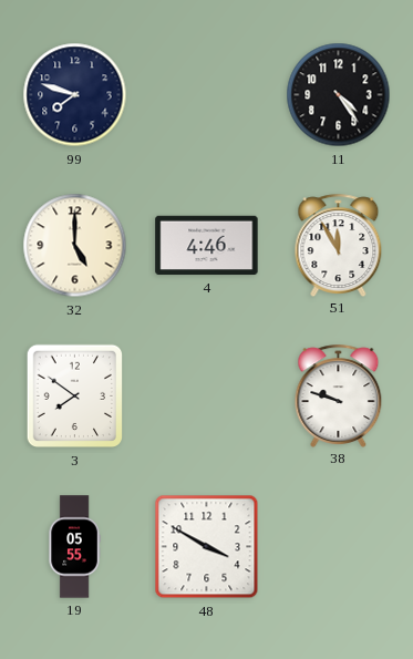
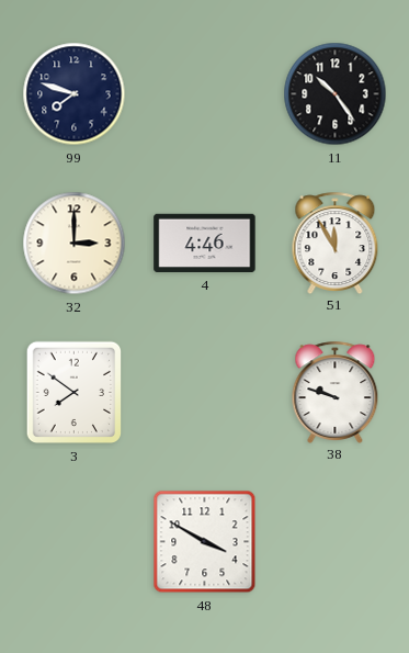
11: 4:24 -> 10:24 (336, 94)
32: 5:00 -> 3:00 (75, 244)
19: 05:55 -> none (74, 547)
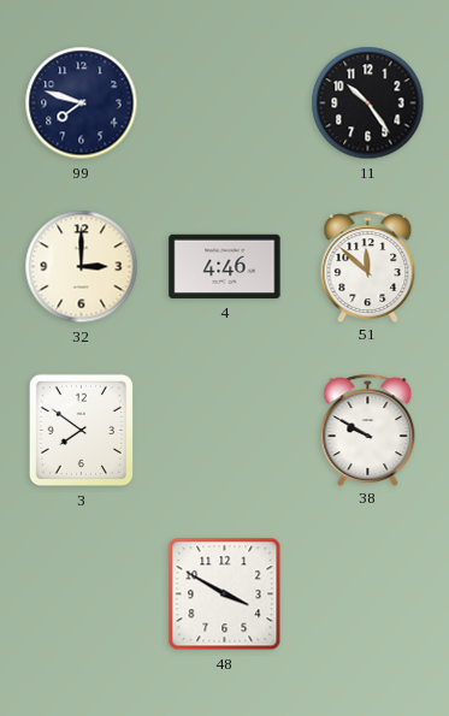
51: 11:55 -> 11:52 (368, 266)
38: 9:48 -> 9:50 (368, 430)
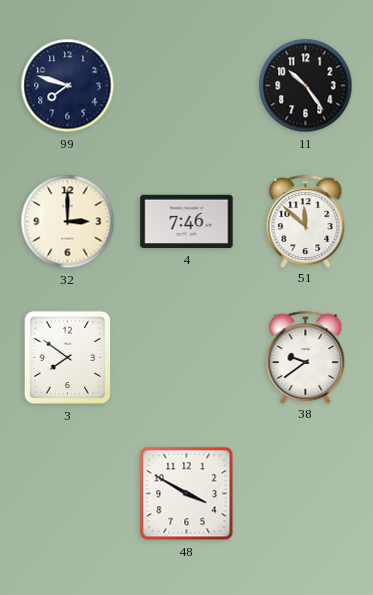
4: 4:46 -> 7:46 (187, 222)
38: 9:50 -> 9:39 (306, 357)
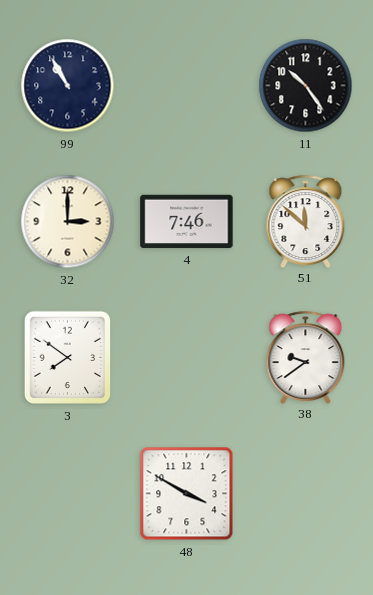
99: 7:48 -> 10:55 (68, 86)
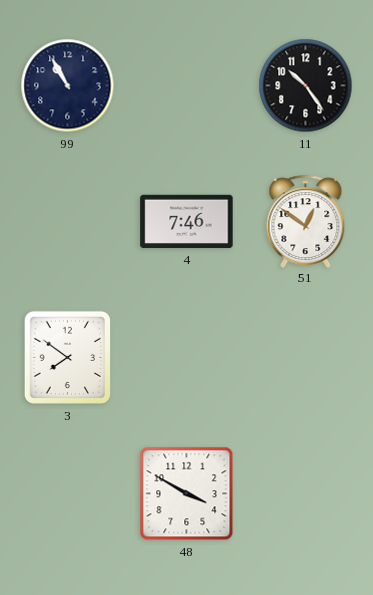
32: 3:00 -> none (68, 222)
51: 11:52 -> 12:51 (306, 221)
38: 9:39 -> none (306, 357)
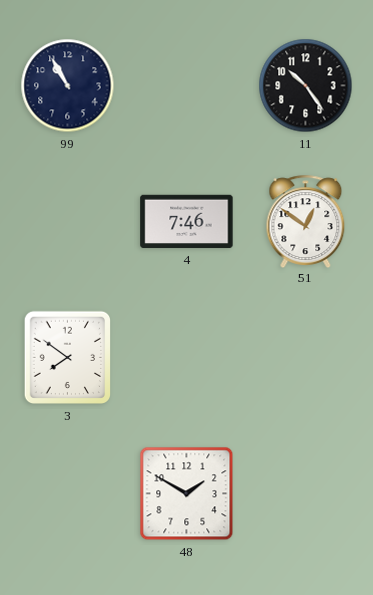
48: 3:50 -> 1:50 (187, 494)
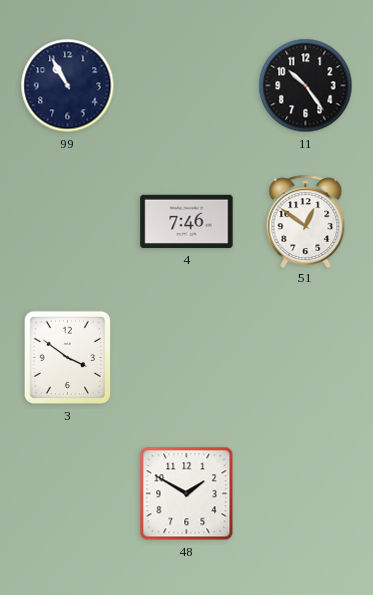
3: 7:51 -> 3:51 (67, 358)
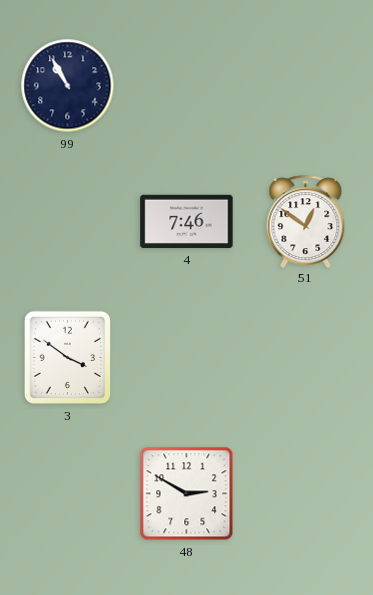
11: 10:24 -> none (306, 86)
48: 1:50 -> 2:50 (187, 494)
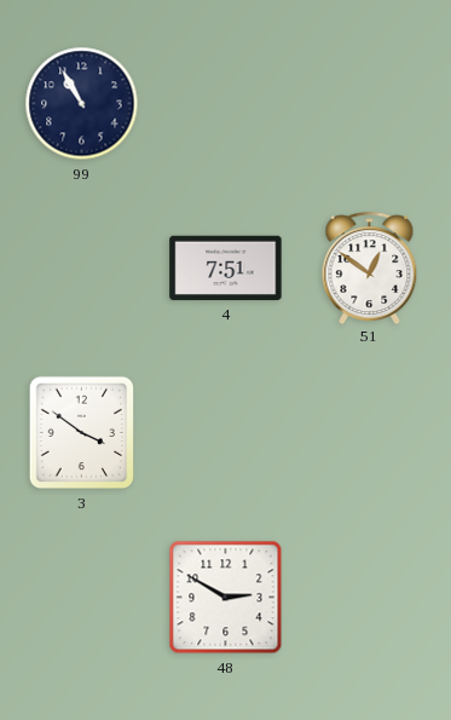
4: 7:46 -> 7:51 (226, 269)
